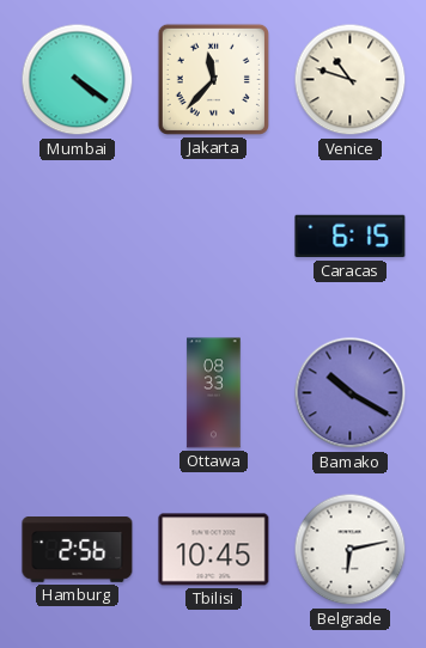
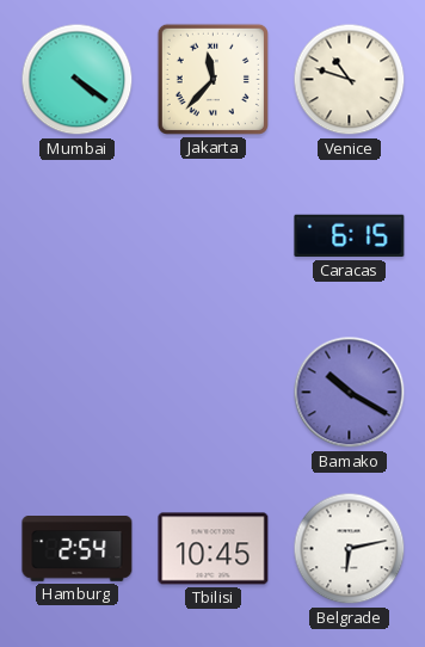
Ottawa: 08:33 -> none (214, 393)
Hamburg: 2:56 -> 2:54 (78, 549)
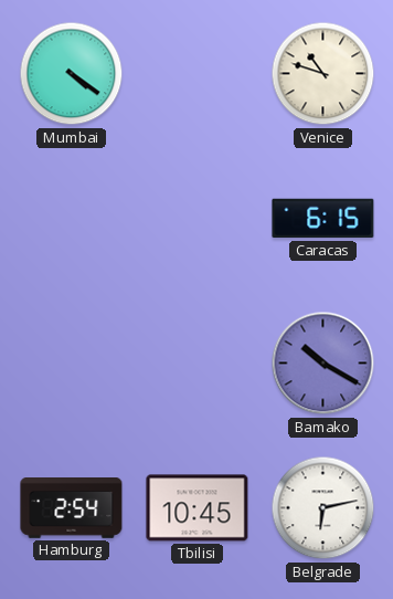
Jakarta: 11:37 -> none (213, 79)
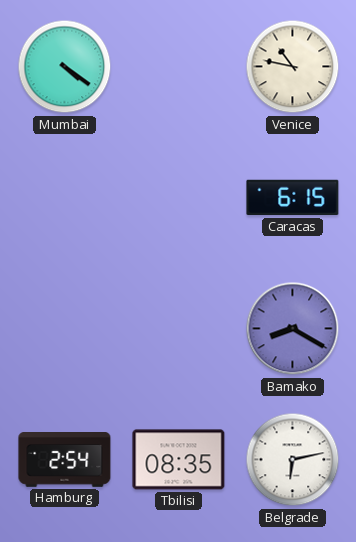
Venice: 10:48 -> 10:47 (293, 67)
Bamako: 10:20 -> 8:20 (293, 329)
Tbilisi: 10:45 -> 08:35 (179, 460)
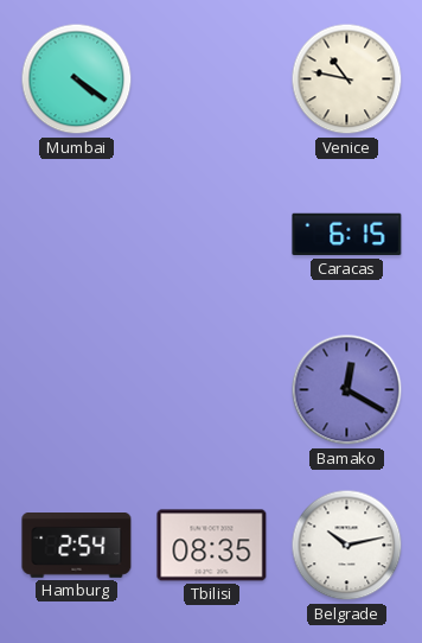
Bamako: 8:20 -> 12:20 (347, 390)
Belgrade: 6:13 -> 10:13 (347, 546)
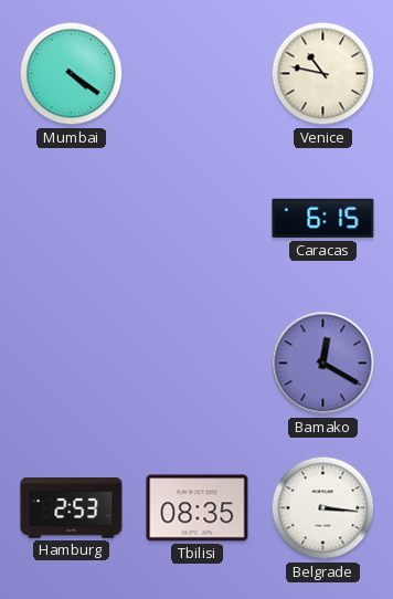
Hamburg: 2:54 -> 2:53 (72, 508)
Belgrade: 10:13 -> 3:16 (323, 508)
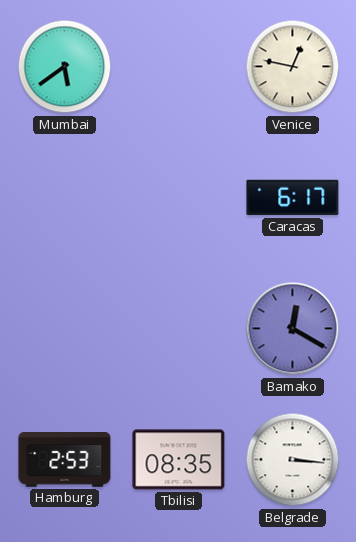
Mumbai: 4:21 -> 5:39 (65, 67)
Venice: 10:47 -> 12:47 (293, 67)
Caracas: 6:15 -> 6:17 (293, 198)
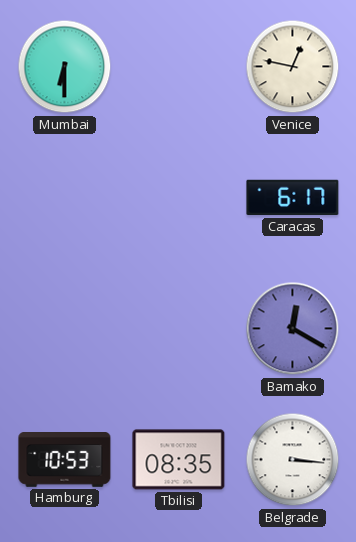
Mumbai: 5:39 -> 6:30 (65, 67)
Hamburg: 2:53 -> 10:53 (65, 460)
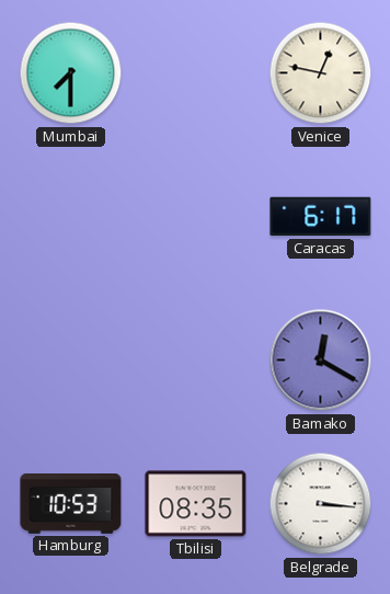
Mumbai: 6:30 -> 7:30 (71, 73)
